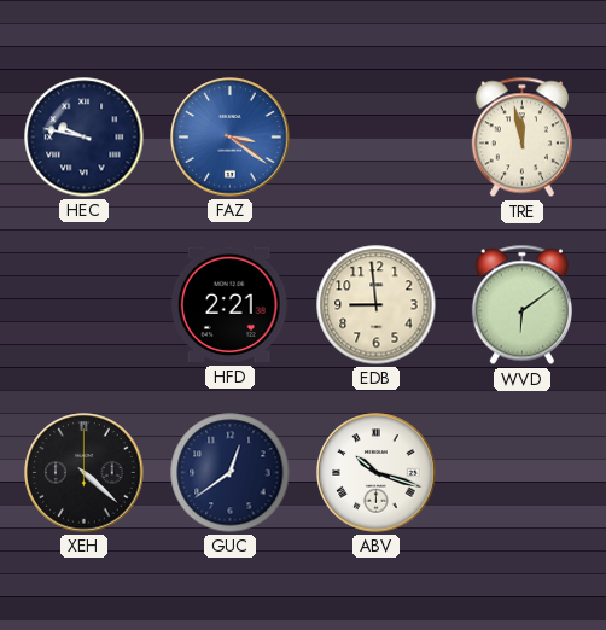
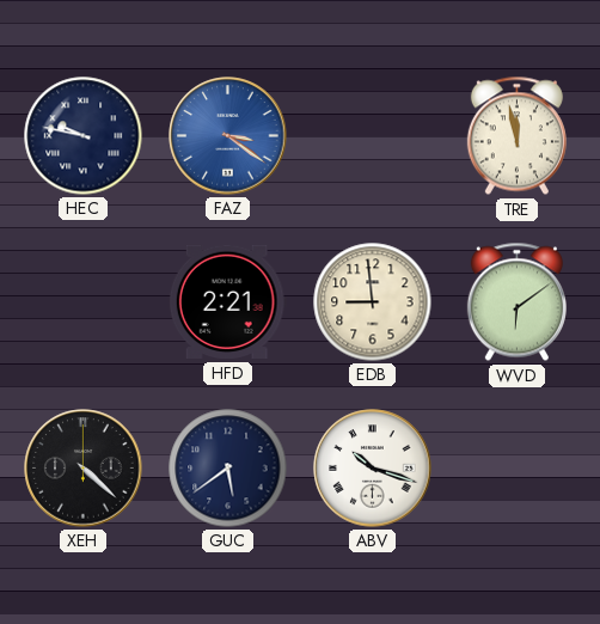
GUC: 12:39 -> 5:39 (228, 469)
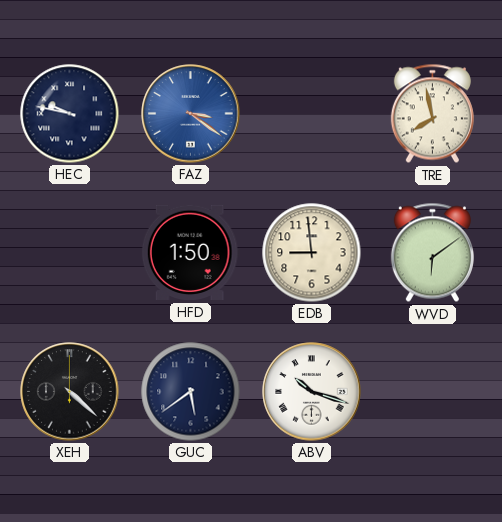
TRE: 11:58 -> 7:58 (432, 114)
HFD: 2:21 -> 1:50 (190, 253)
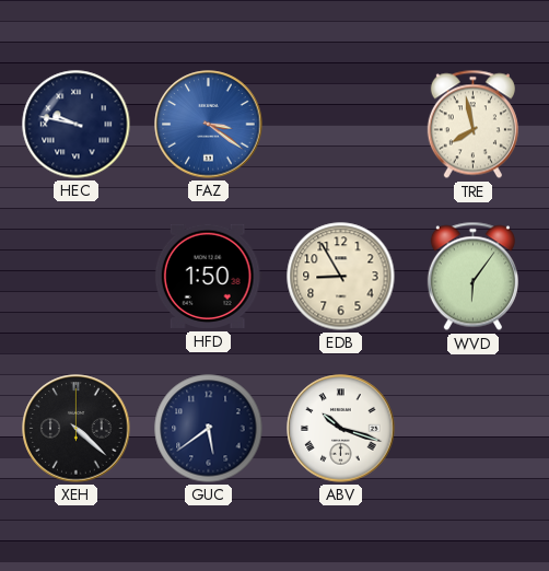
EDB: 8:59 -> 8:55 (341, 277)
WVD: 6:09 -> 6:06 (472, 277)
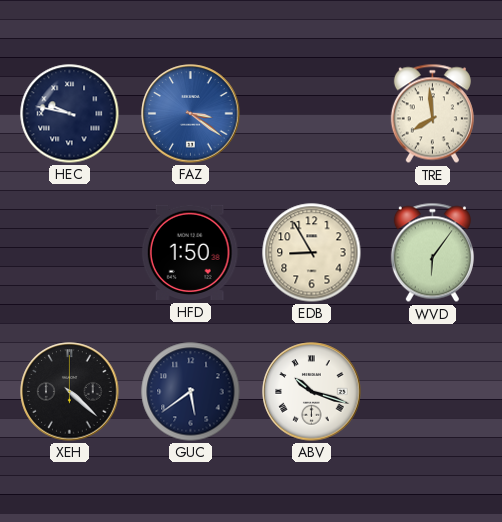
TRE: 7:58 -> 7:59 (432, 114)
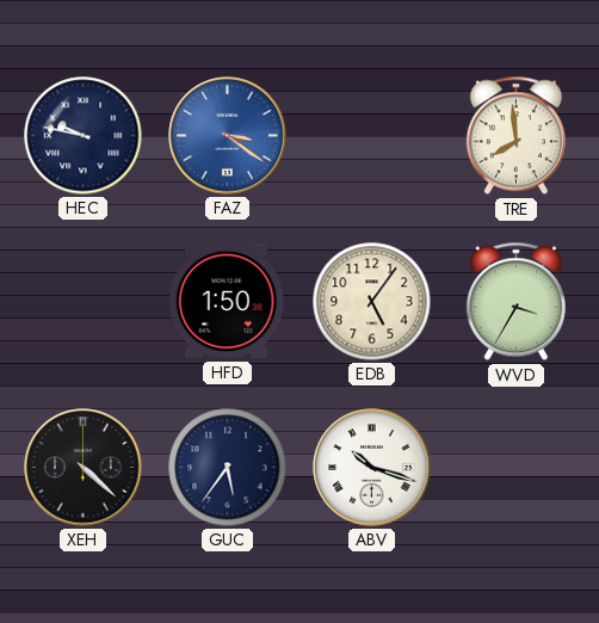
EDB: 8:55 -> 5:06 (372, 302)
WVD: 6:06 -> 3:35 (515, 302)
GUC: 5:39 -> 5:36 (228, 468)
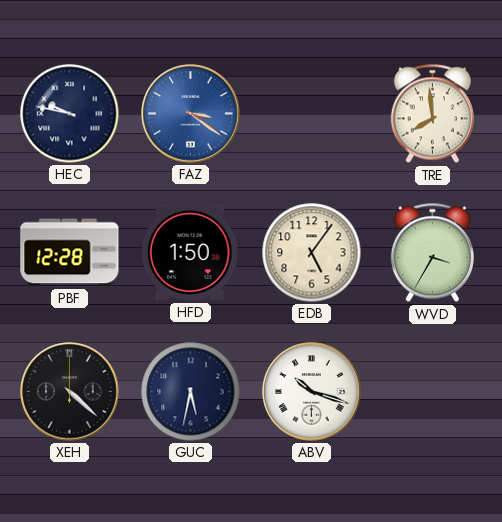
PBF: none -> 12:28 (70, 253)
GUC: 5:36 -> 5:32 (191, 392)
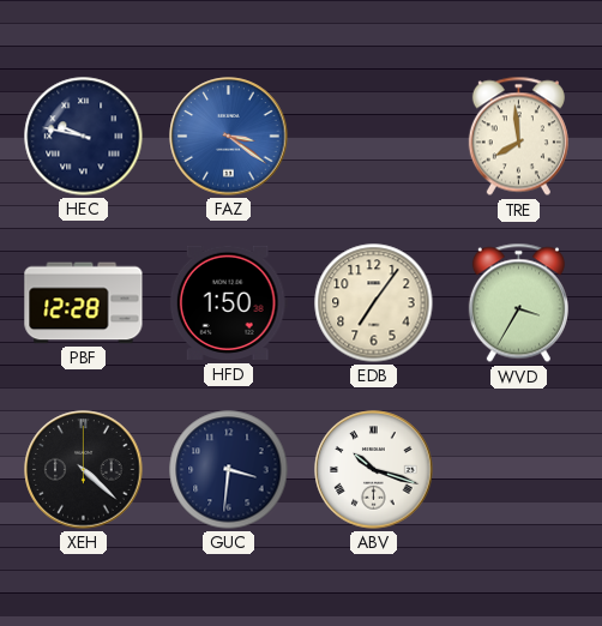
EDB: 5:06 -> 7:06 (374, 303)
GUC: 5:32 -> 3:31 (229, 470)
